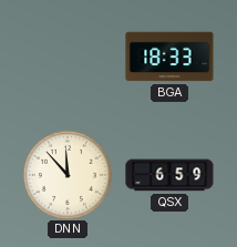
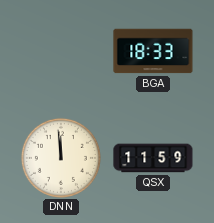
DNN: 11:53 -> 11:59 (61, 158)
QSX: 6:59 -> 11:59 (153, 158)
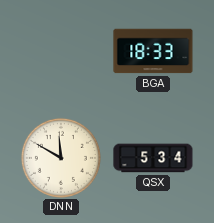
DNN: 11:59 -> 11:50 (61, 158)
QSX: 11:59 -> 5:34 (153, 158)
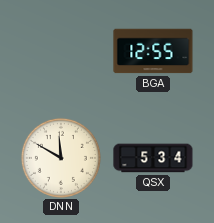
BGA: 18:33 -> 12:55 (153, 51)
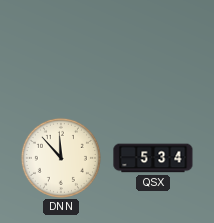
BGA: 12:55 -> none (153, 51)
DNN: 11:50 -> 11:53 (61, 158)
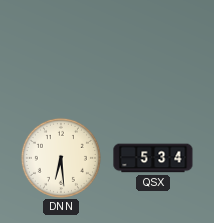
DNN: 11:53 -> 6:29 (61, 158)
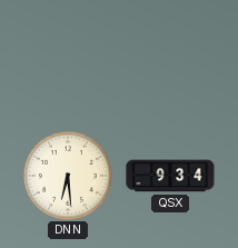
QSX: 5:34 -> 9:34 (170, 176)
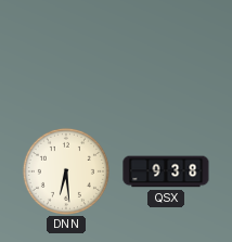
QSX: 9:34 -> 9:38 (166, 171)
